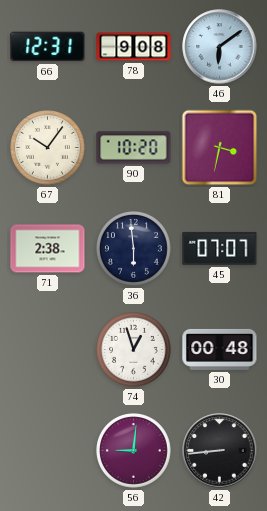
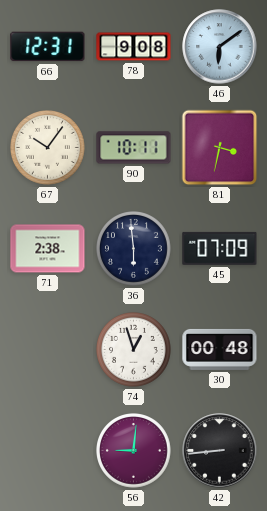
90: 10:20 -> 10:11 (134, 148)
45: 07:07 -> 07:09 (220, 248)
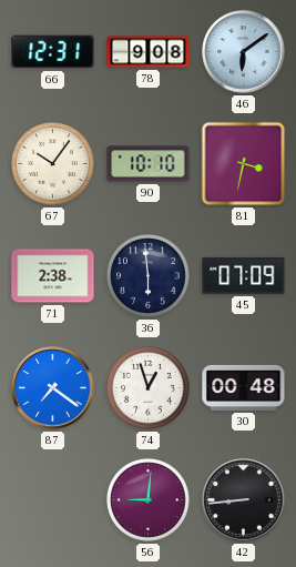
90: 10:11 -> 10:10 (149, 164)
87: none -> 7:21 (53, 388)
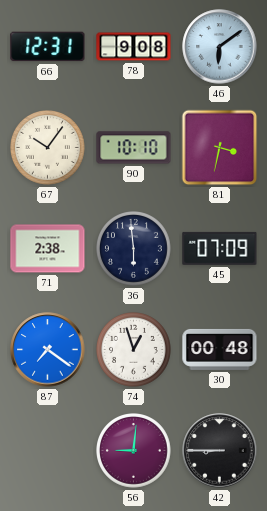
42: 8:44 -> 8:45 (220, 451)
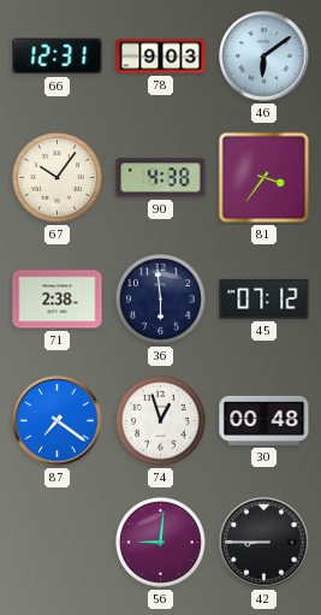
78: 9:08 -> 9:03 (161, 57)
90: 10:10 -> 4:38 (161, 178)
81: 3:32 -> 3:36 (264, 178)
45: 07:09 -> 07:12 (264, 298)
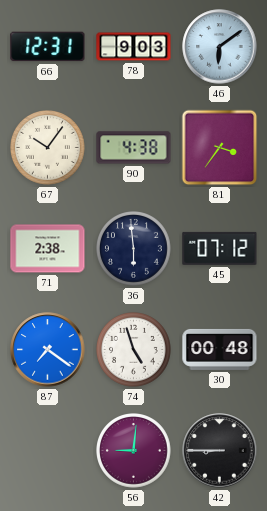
74: 12:57 -> 4:57 (134, 350)
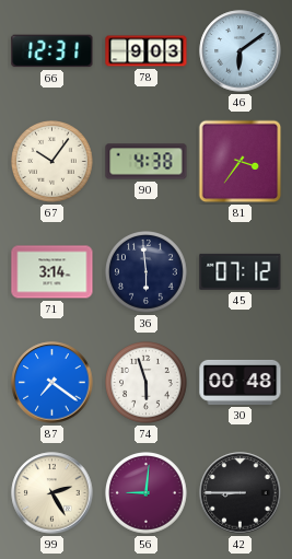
71: 2:38 -> 3:14 (52, 272)
74: 4:57 -> 5:57 (147, 383)
99: none -> 2:25 (52, 493)
